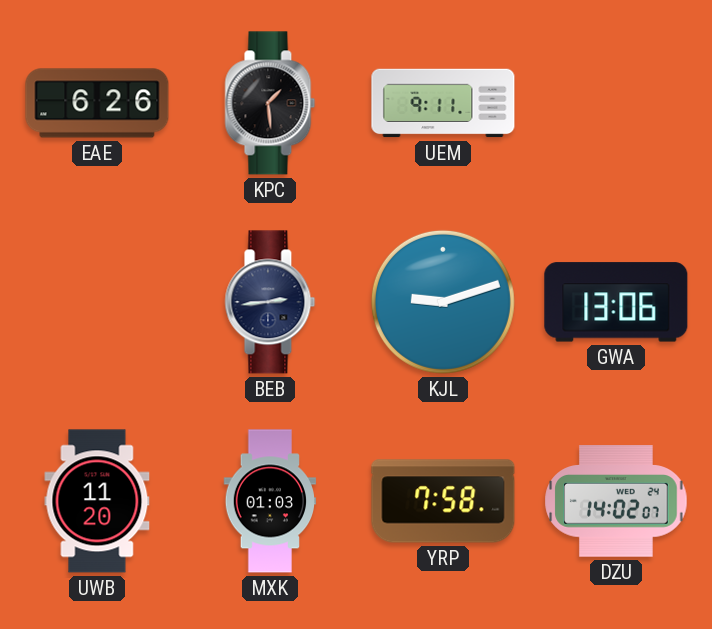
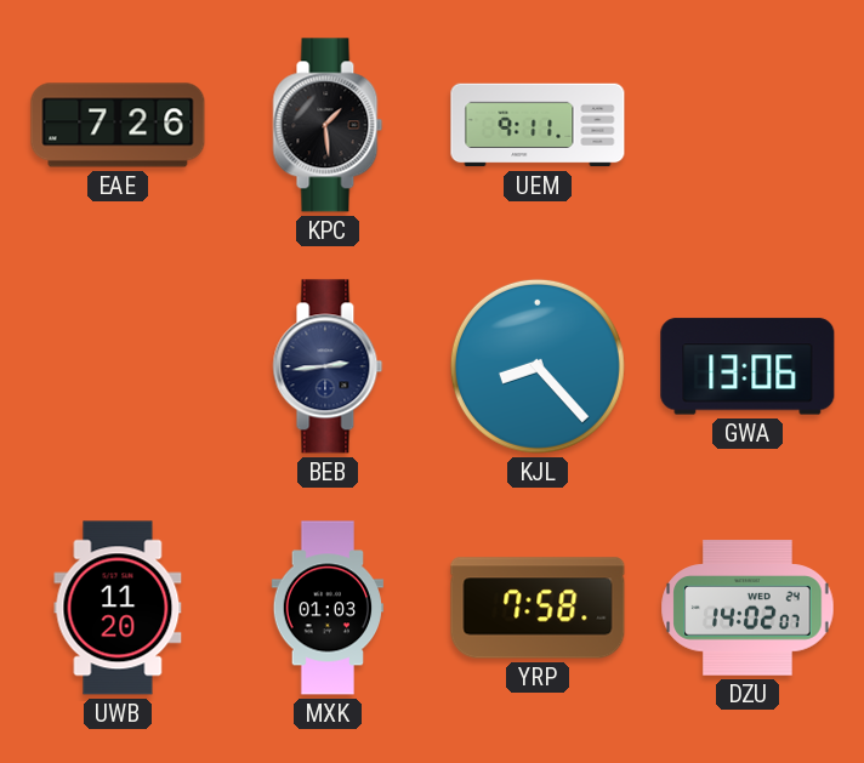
EAE: 6:26 -> 7:26 (118, 125)
KJL: 9:12 -> 8:23 (538, 366)
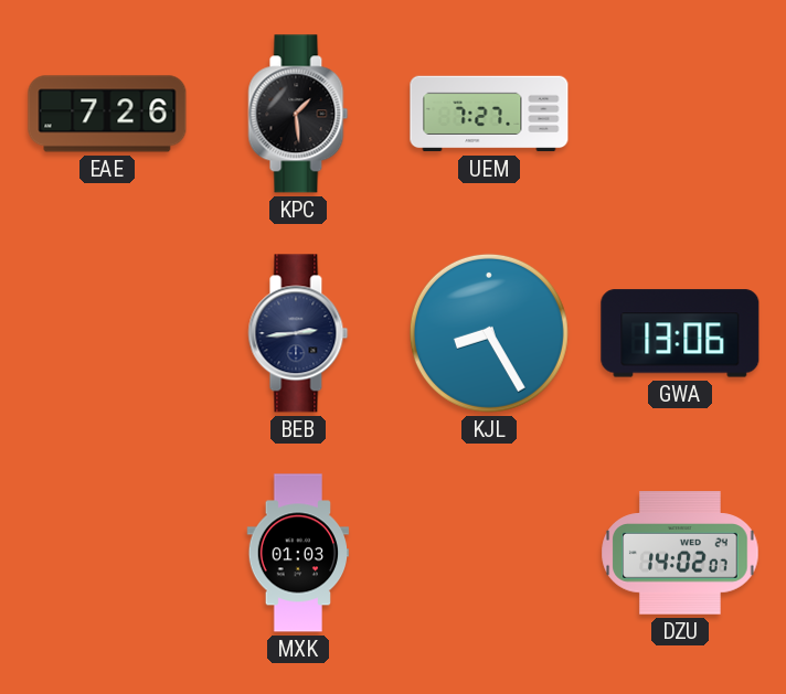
UEM: 9:11 -> 7:27 (489, 114)
KJL: 8:23 -> 8:25 (489, 333)
UWB: 11:20 -> none (118, 608)
YRP: 7:58 -> none (538, 608)
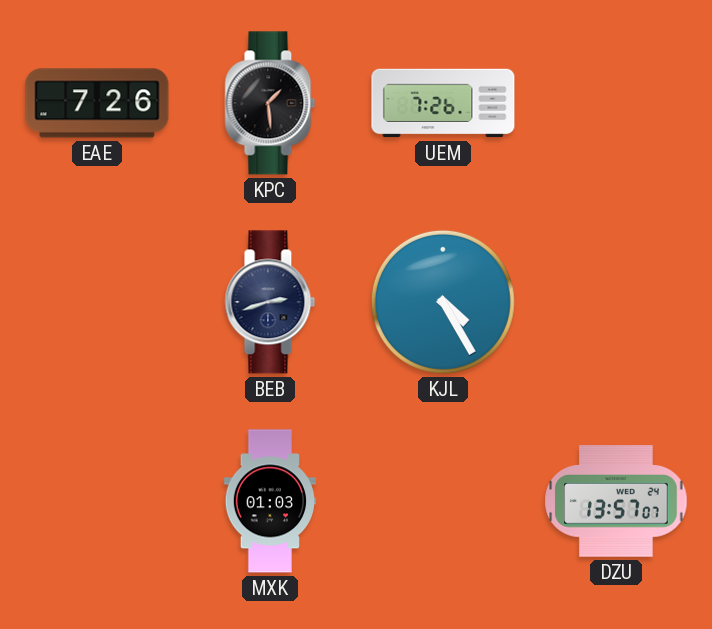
UEM: 7:27 -> 7:26 (443, 103)
BEB: 2:44 -> 2:42 (270, 302)
KJL: 8:25 -> 4:25 (443, 302)
GWA: 13:06 -> none (680, 333)
DZU: 14:02 -> 13:57 (616, 501)
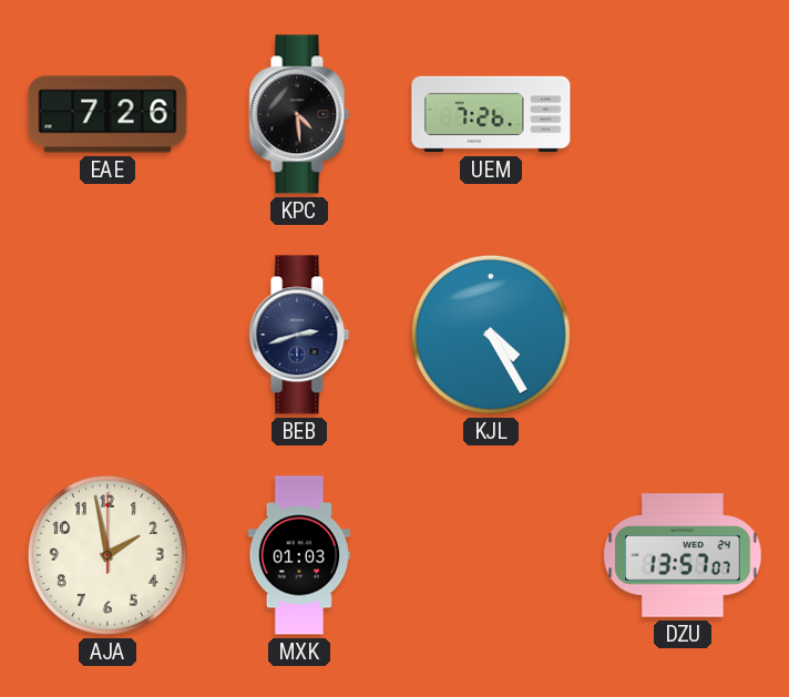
KPC: 1:29 -> 4:29 (299, 114)
AJA: none -> 1:58 (107, 555)
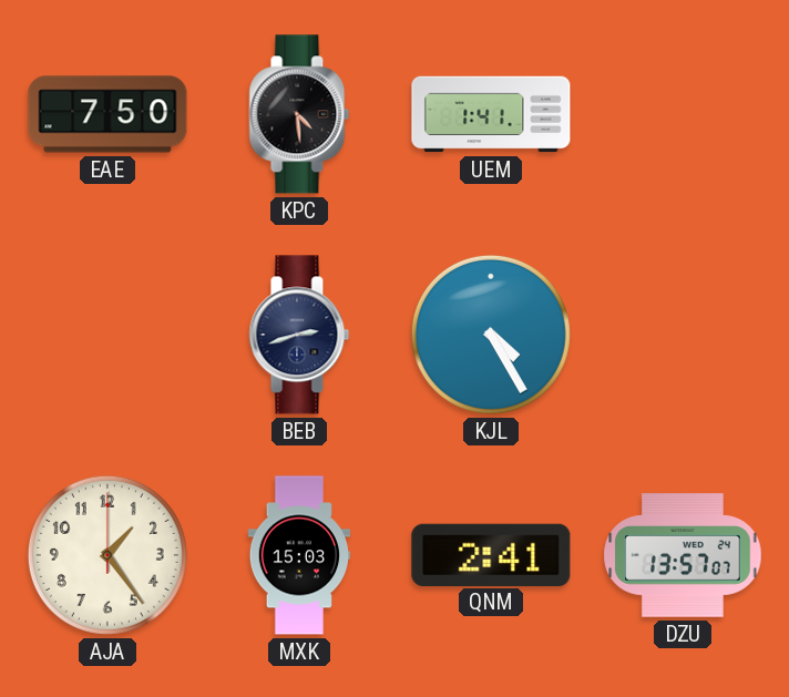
EAE: 7:26 -> 7:50 (107, 114)
UEM: 7:26 -> 1:41 (491, 114)
AJA: 1:58 -> 1:24 (107, 555)
MXK: 01:03 -> 15:03 (299, 555)
QNM: none -> 2:41 (491, 554)
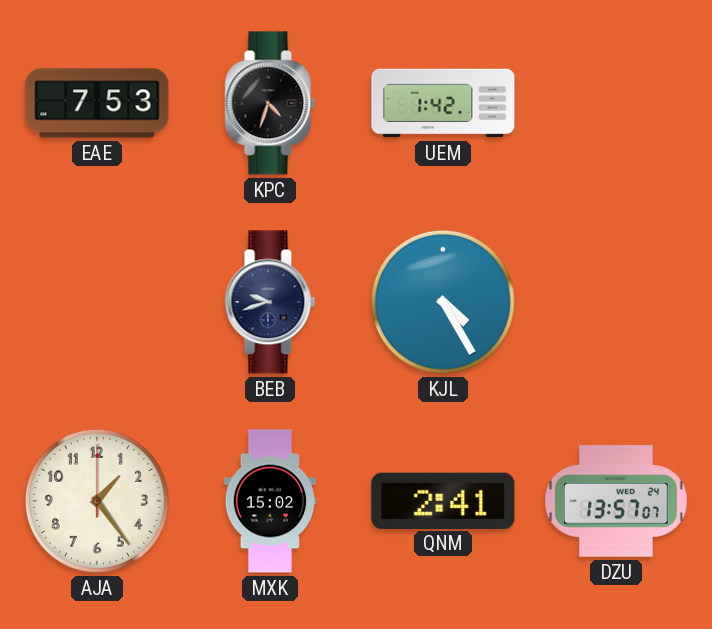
EAE: 7:50 -> 7:53 (97, 103)
KPC: 4:29 -> 4:33 (270, 103)
UEM: 1:41 -> 1:42 (443, 103)
BEB: 2:42 -> 9:42 (270, 302)
MXK: 15:03 -> 15:02 (270, 501)
